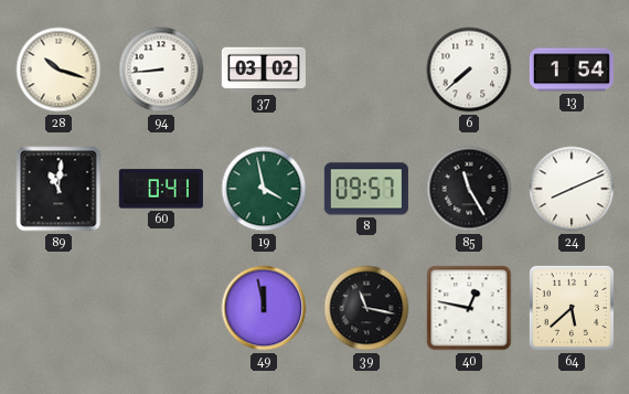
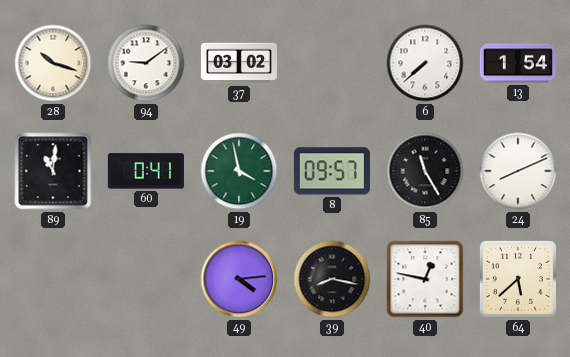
94: 8:44 -> 9:09 (146, 63)
49: 11:58 -> 4:14 (239, 279)
39: 11:17 -> 8:17 (332, 279)
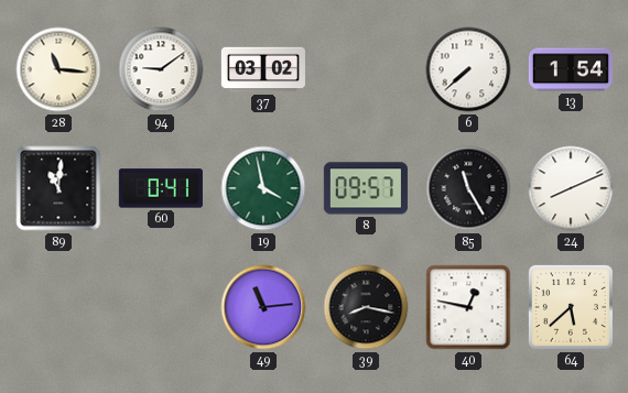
28: 10:18 -> 11:16 (58, 69)
49: 4:14 -> 11:14 (263, 307)
